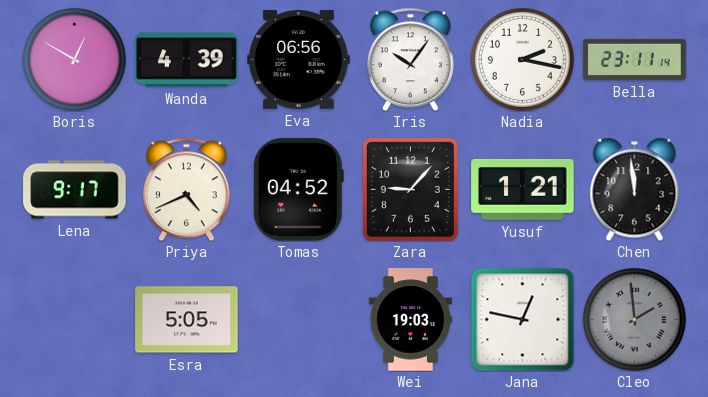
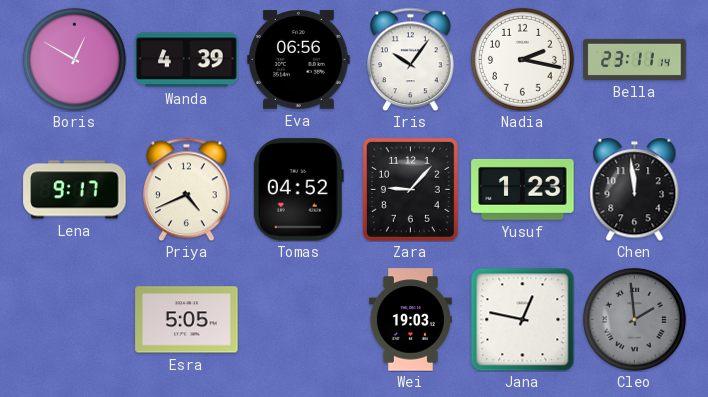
Yusuf: 1:21 -> 1:23 (523, 189)
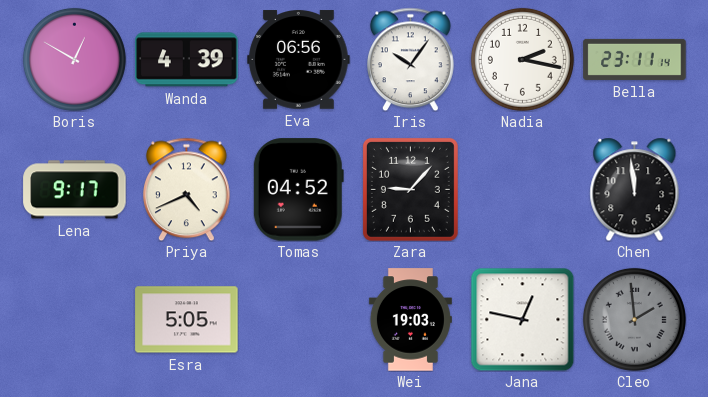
Yusuf: 1:23 -> none (523, 189)
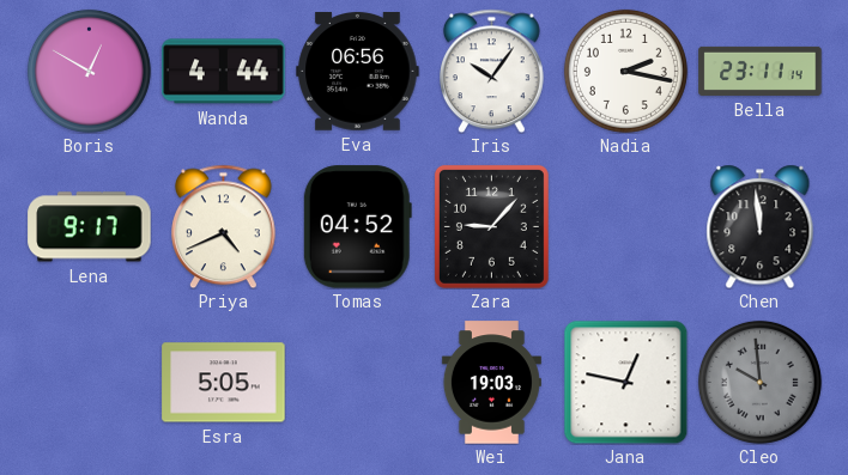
Wanda: 4:39 -> 4:44 (224, 72)
Cleo: 1:59 -> 9:59 (759, 382)
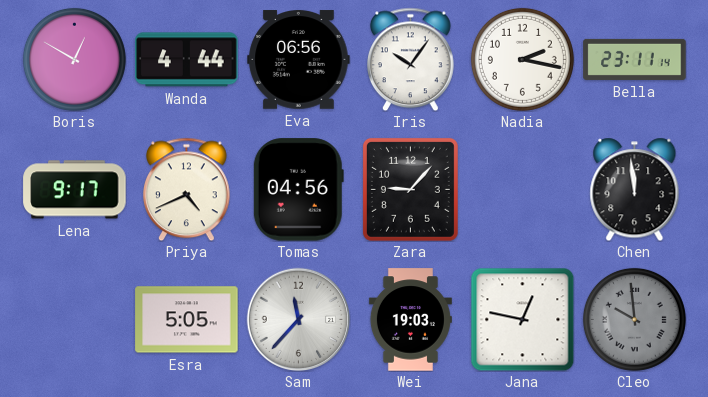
Tomas: 04:52 -> 04:56 (298, 190)
Sam: none -> 11:37 (298, 319)
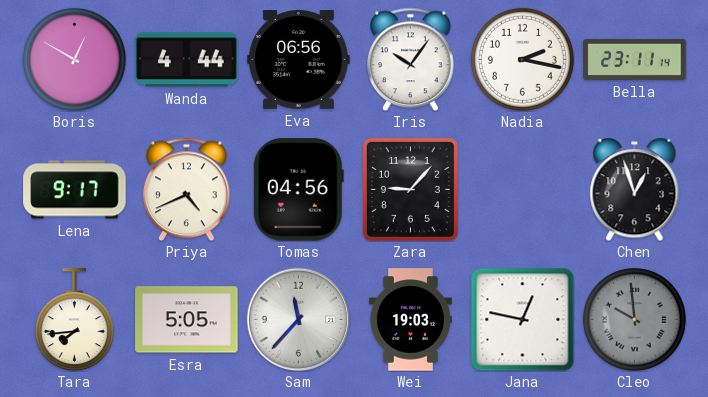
Chen: 11:59 -> 12:57 (635, 189)
Tara: none -> 7:44 (74, 320)
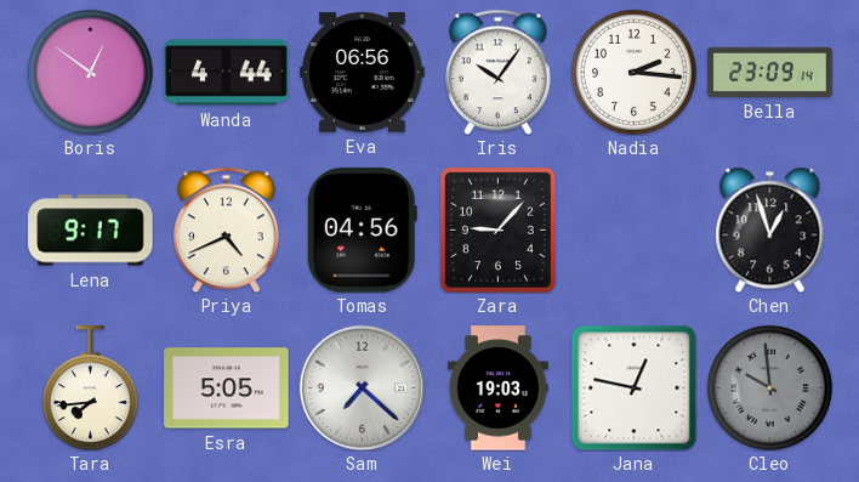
Boris: 12:50 -> 12:51 (90, 72)
Nadia: 2:17 -> 2:16 (633, 72)
Bella: 23:11 -> 23:09 (770, 72)
Sam: 11:37 -> 7:22 (362, 387)
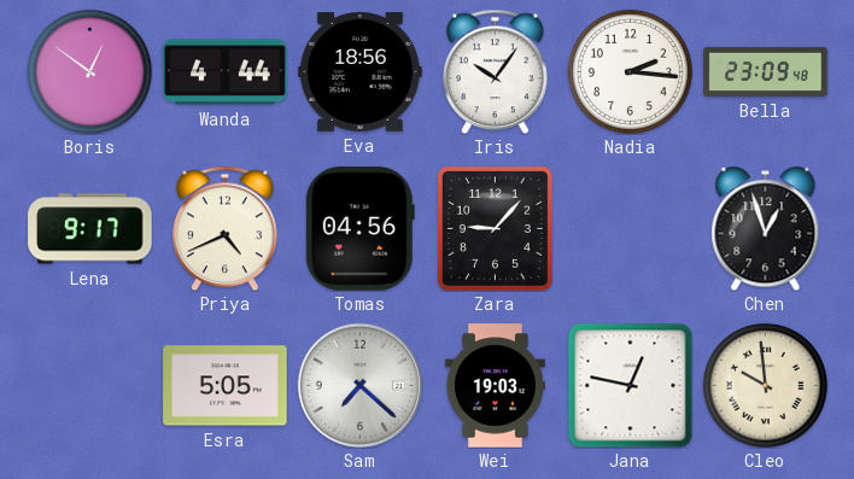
Eva: 06:56 -> 18:56 (361, 72)
Bella: 23:09:14 -> 23:09:48 (766, 71)
Tara: 7:44 -> none (90, 389)
Cleo dial: grey -> cream (765, 385)
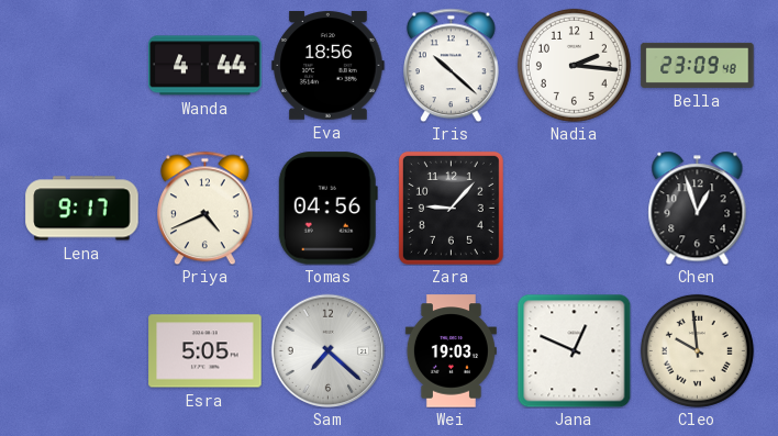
Boris: 12:51 -> none (89, 71)
Iris: 10:06 -> 10:22 (452, 65)
Jana: 12:47 -> 12:49 (574, 350)
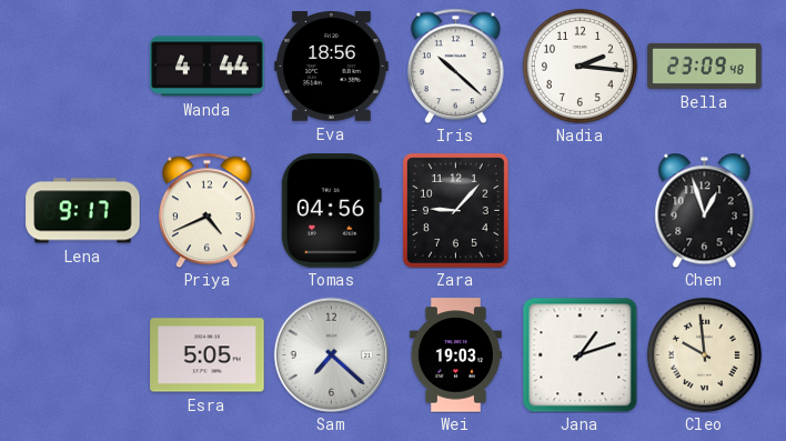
Jana: 12:49 -> 1:12 (580, 354)
